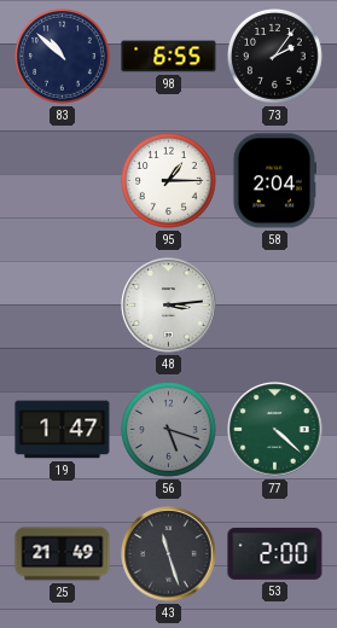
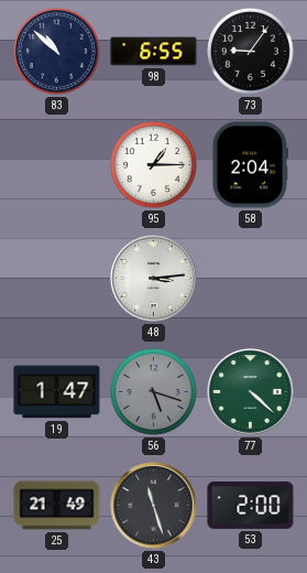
73: 2:06 -> 9:06 (251, 52)
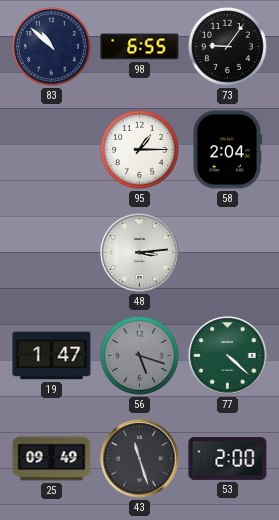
25: 21:49 -> 09:49 (52, 459)
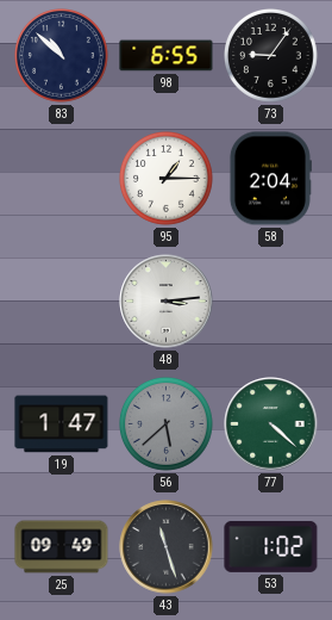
56: 5:18 -> 5:38 (167, 424)
53: 2:00 -> 1:02 (271, 546)
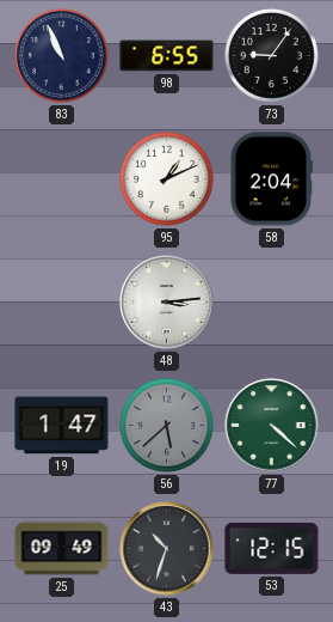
83: 10:52 -> 10:56 (62, 56)
95: 1:15 -> 1:11 (167, 179)
43: 11:27 -> 10:33 (167, 549)
53: 1:02 -> 12:15 (272, 548)
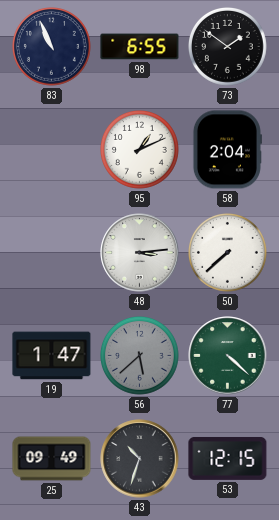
73: 9:06 -> 1:51 (228, 47)
50: none -> 7:38 (228, 253)
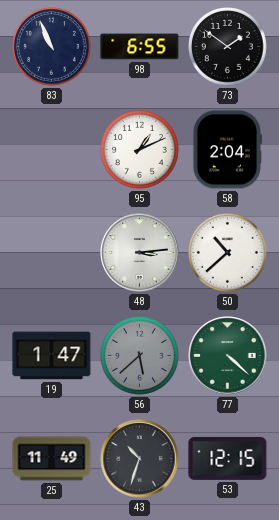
50: 7:38 -> 10:38 (228, 253)
25: 09:49 -> 11:49 (52, 459)
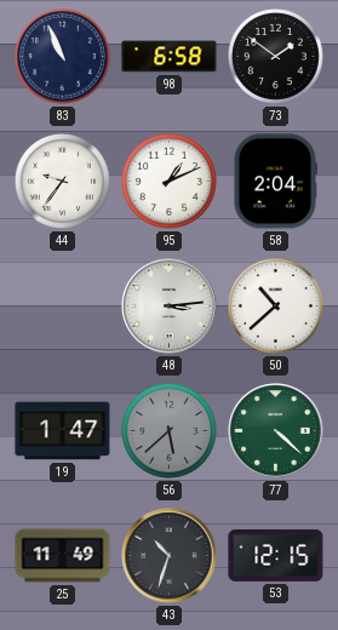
98: 6:55 -> 6:58 (170, 57)
44: none -> 9:36 (63, 182)
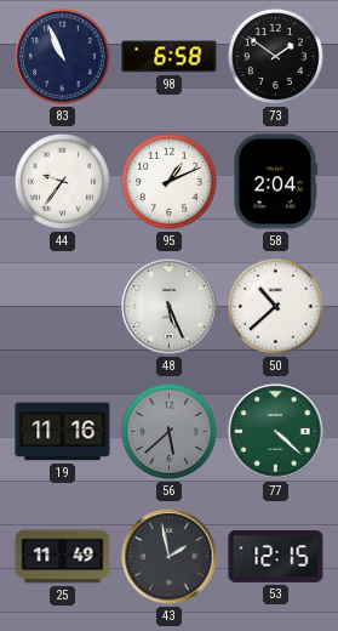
48: 3:14 -> 5:26 (170, 307)
19: 1:47 -> 11:16 (63, 432)
43: 10:33 -> 1:58 (170, 557)
